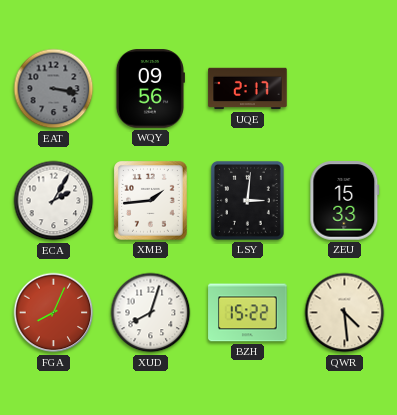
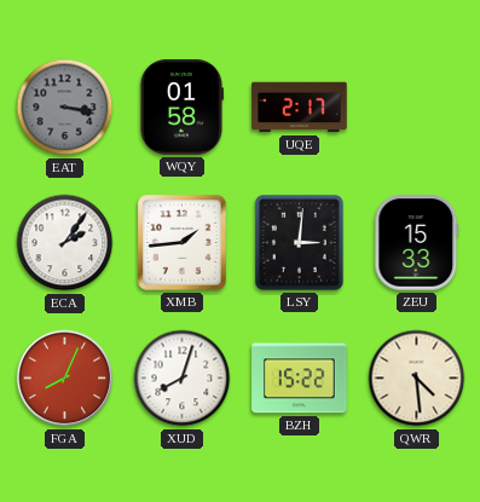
WQY: 09:56 -> 01:58 (181, 108)
ECA: 2:05 -> 2:06 (65, 243)
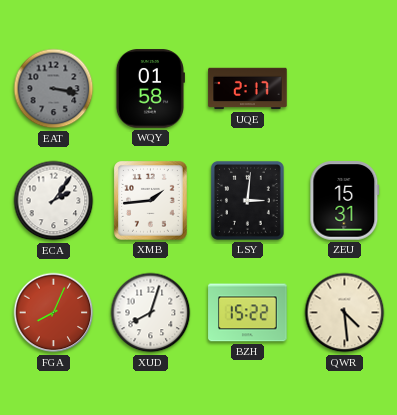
ZEU: 15:33 -> 15:31 (345, 201)
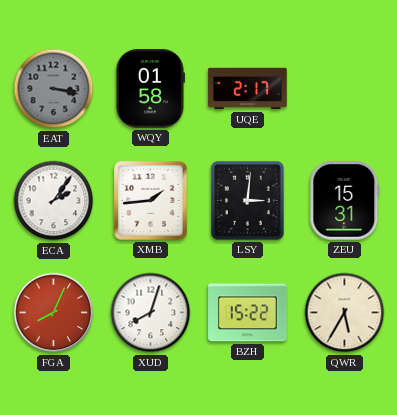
QWR: 4:29 -> 5:35 (345, 313)
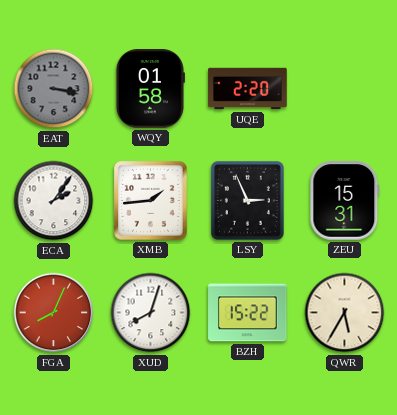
UQE: 2:17 -> 2:20 (248, 89)
LSY: 3:01 -> 2:56 (247, 200)
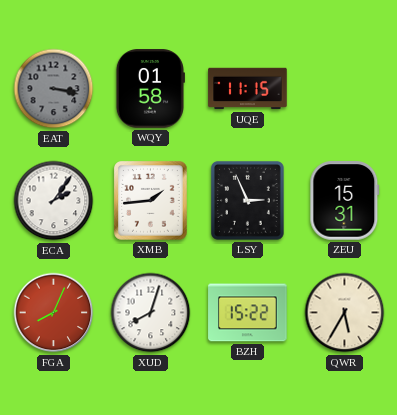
UQE: 2:20 -> 11:15 (248, 89)
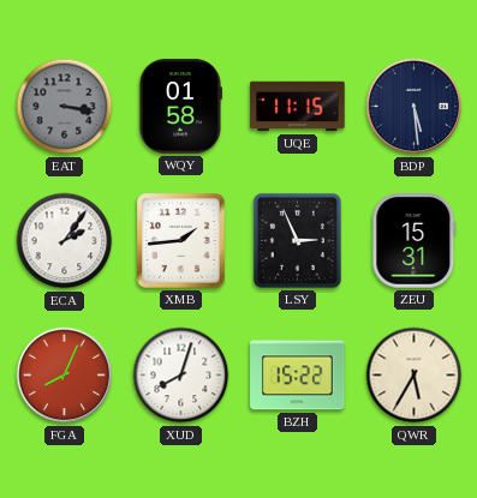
BDP: none -> 5:29 (415, 107)
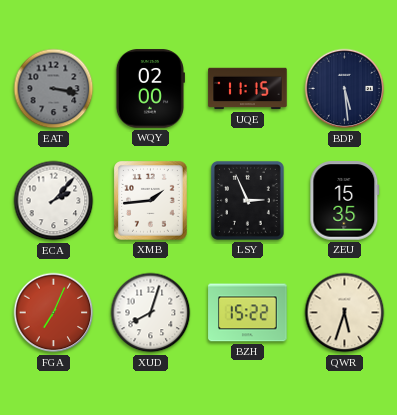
WQY: 01:58 -> 02:00 (150, 89)
ECA: 2:06 -> 2:07 (54, 201)
ZEU: 15:31 -> 15:35 (345, 201)
FGA: 8:04 -> 7:04 (54, 313)
QWR: 5:35 -> 5:33 (345, 313)
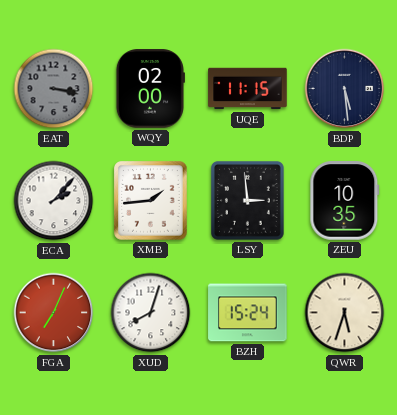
LSY: 2:56 -> 2:59 (247, 200)
ZEU: 15:35 -> 10:35 (345, 201)
BZH: 15:22 -> 15:24 (248, 313)
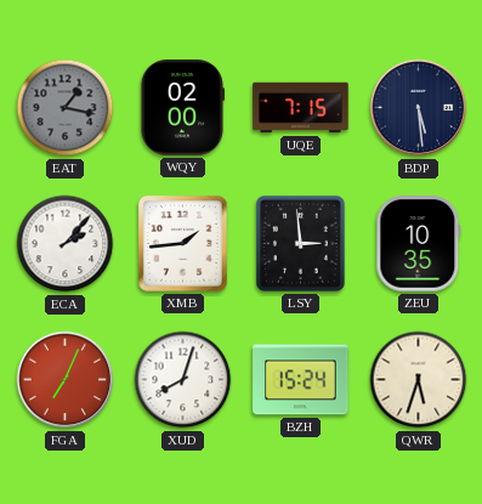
EAT: 3:17 -> 1:17 (66, 108)
UQE: 11:15 -> 7:15 (301, 108)
